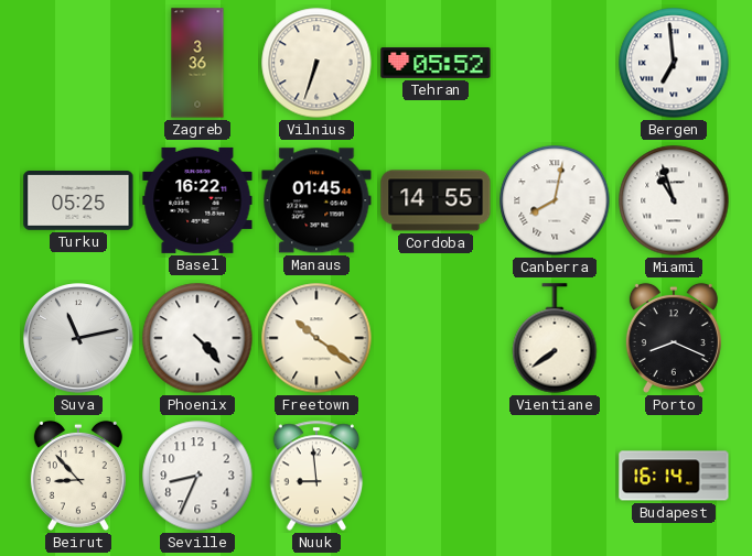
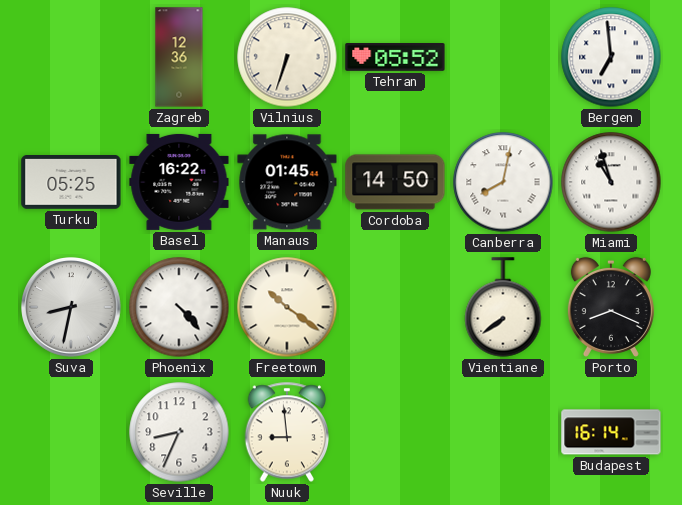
Zagreb: 3:36 -> 12:36 (179, 57)
Cordoba: 14:55 -> 14:50 (395, 182)
Suva: 11:13 -> 8:32 (71, 307)
Beirut: 8:53 -> none (78, 476)
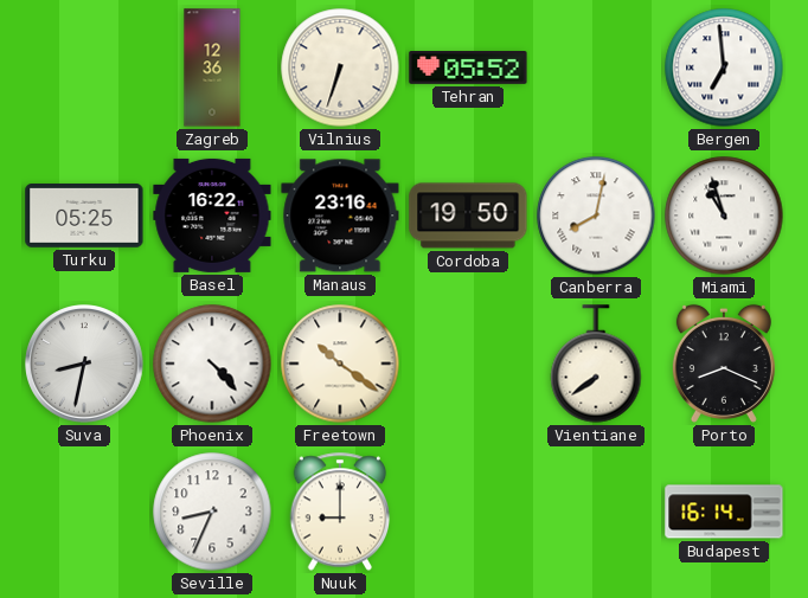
Manaus: 01:45 -> 23:16 (340, 216)
Cordoba: 14:50 -> 19:50 (468, 216)
Nuuk: 8:59 -> 9:00 (340, 512)
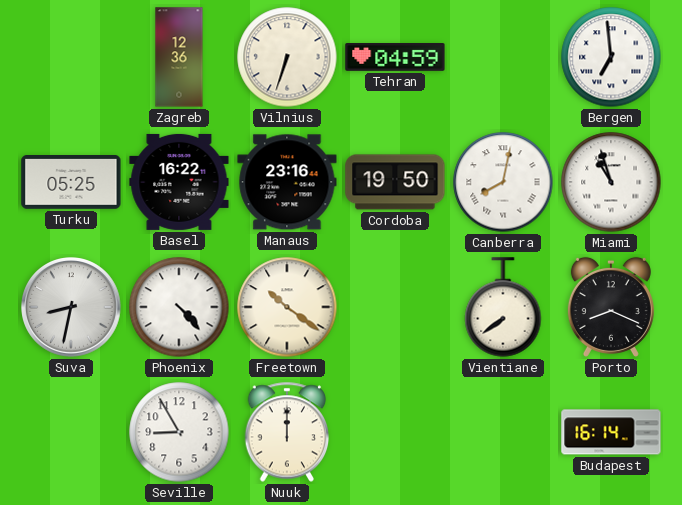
Tehran: 05:52 -> 04:59 (395, 58)
Seville: 8:34 -> 8:55 (179, 432)
Nuuk: 9:00 -> 12:00 (287, 432)
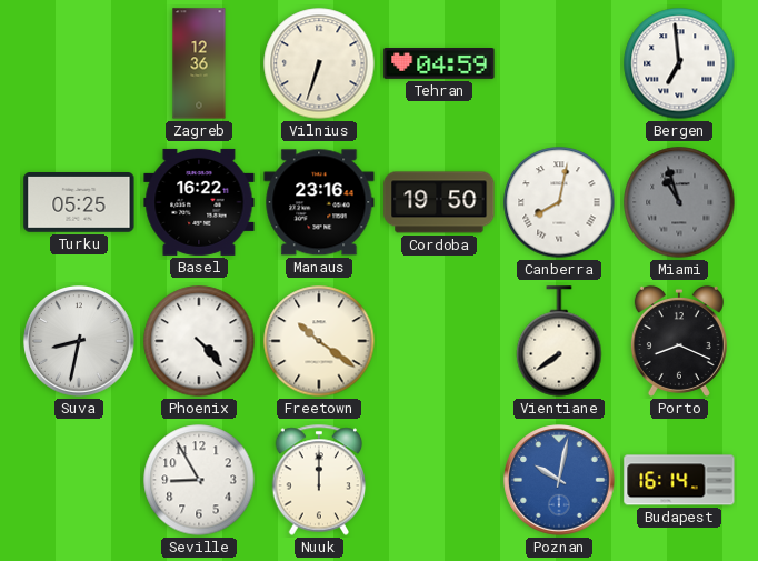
Miami dial: white -> grey (679, 202)
Poznan: none -> 10:02 (559, 480)
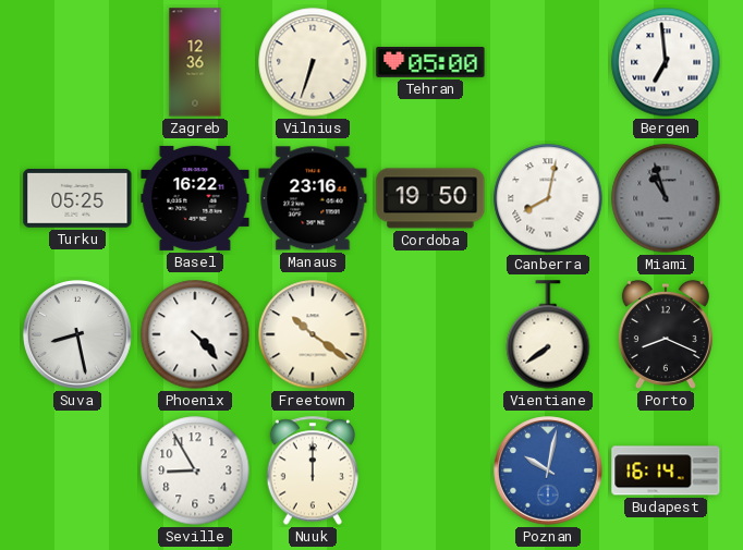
Tehran: 04:59 -> 05:00 (430, 63)
Suva: 8:32 -> 8:28 (77, 334)
